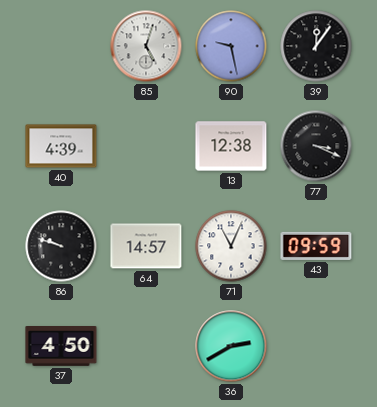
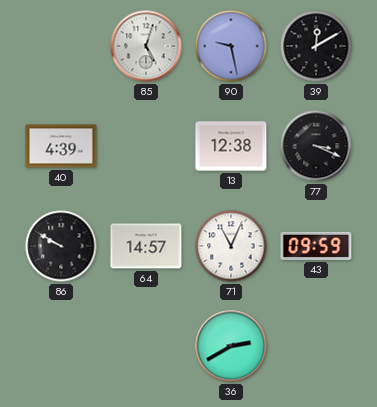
39: 12:06 -> 12:10 (316, 46)
86: 9:48 -> 9:50 (61, 246)
37: 4:50 -> none (61, 347)
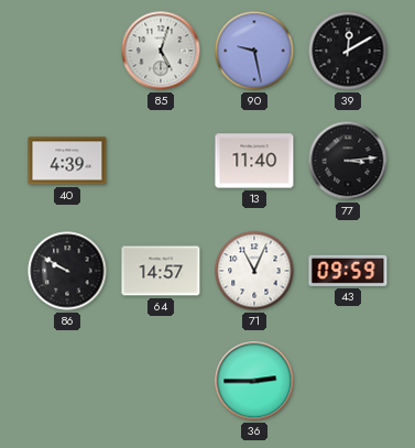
13: 12:38 -> 11:40 (254, 161)
77: 3:19 -> 3:14 (348, 161)
36: 2:40 -> 2:45 (254, 381)
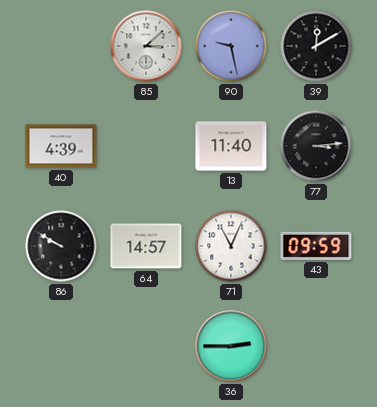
85: 5:03 -> 3:08 (146, 46)
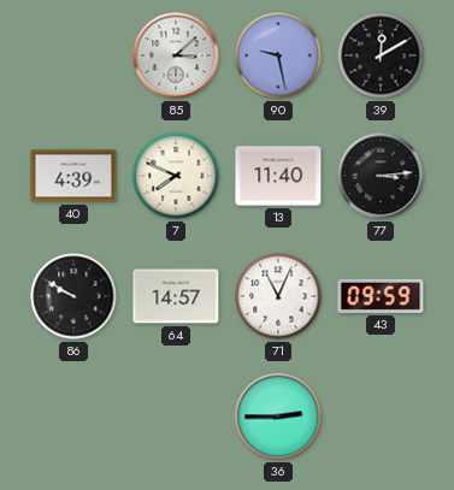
7: none -> 7:49 (176, 176)
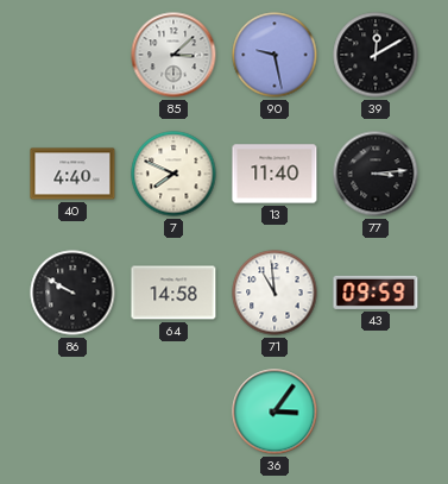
40: 4:39 -> 4:40 (72, 174)
64: 14:57 -> 14:58 (173, 293)
71: 11:04 -> 10:59 (275, 293)
36: 2:45 -> 3:06 (275, 411)
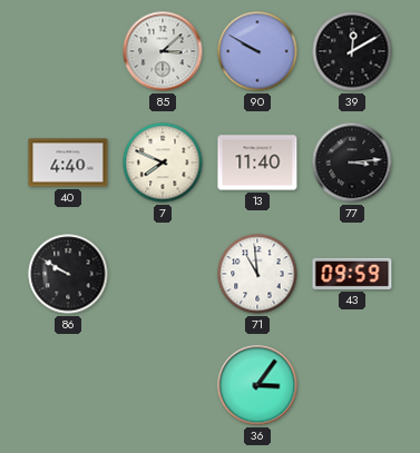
90: 9:28 -> 9:50 (257, 51)
64: 14:58 -> none (173, 293)
